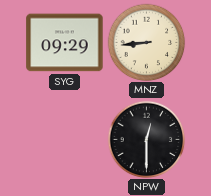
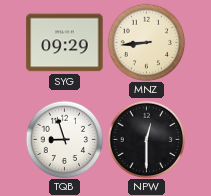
TQB: none -> 8:57 (64, 139)
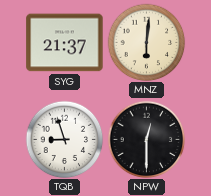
SYG: 09:29 -> 21:37 (65, 43)
MNZ: 8:44 -> 6:01 (146, 42)
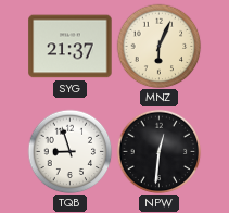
MNZ: 6:01 -> 6:04 (158, 46)
NPW: 12:30 -> 12:31 (158, 151)
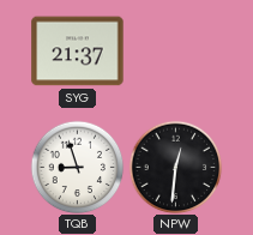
MNZ: 6:04 -> none (158, 46)
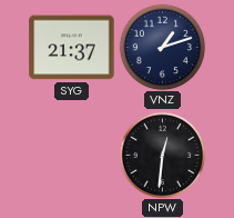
VNZ: none -> 1:12 (162, 47)
TQB: 8:57 -> none (77, 167)
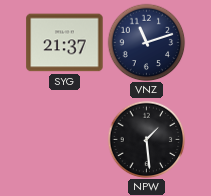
VNZ: 1:12 -> 11:12 (146, 42)
NPW: 12:31 -> 1:29 (146, 139)
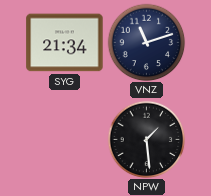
SYG: 21:37 -> 21:34 (65, 43)
